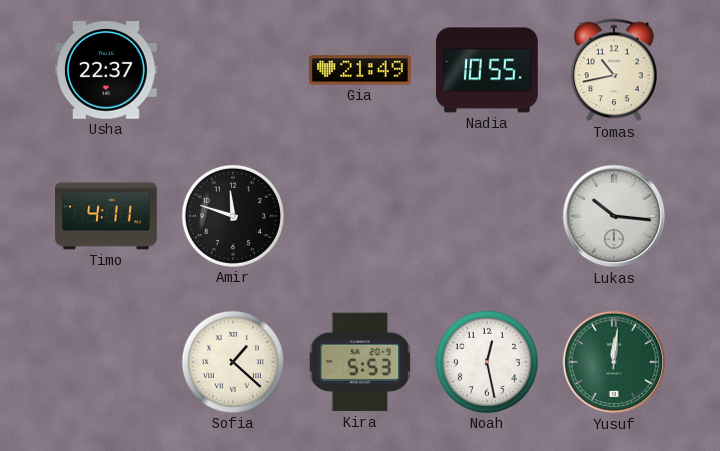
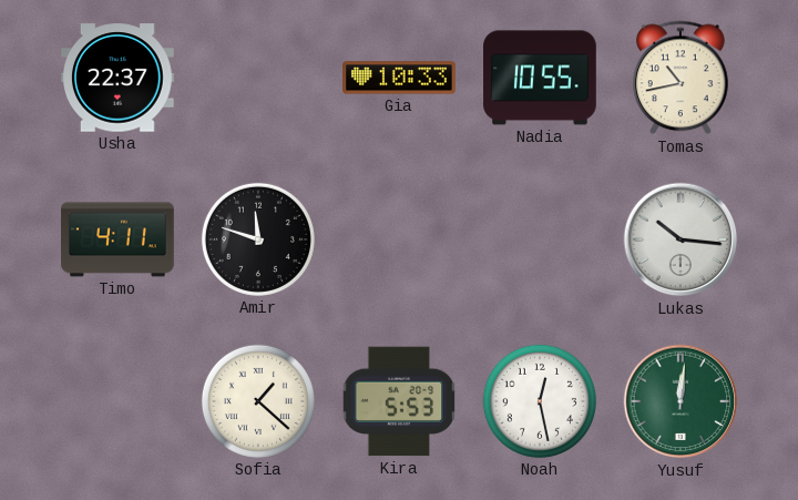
Gia: 21:49 -> 10:33 (399, 78)
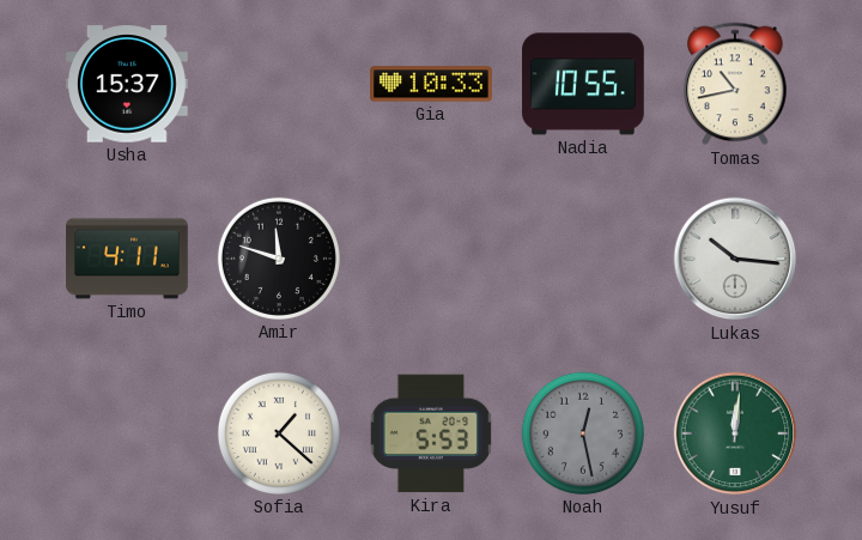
Usha: 22:37 -> 15:37 (128, 84)
Noah dial: white -> grey (583, 433)
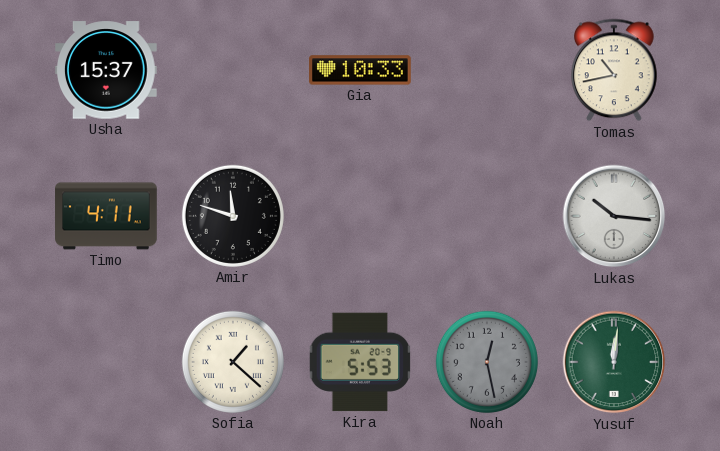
Nadia: 10:55 -> none (583, 84)
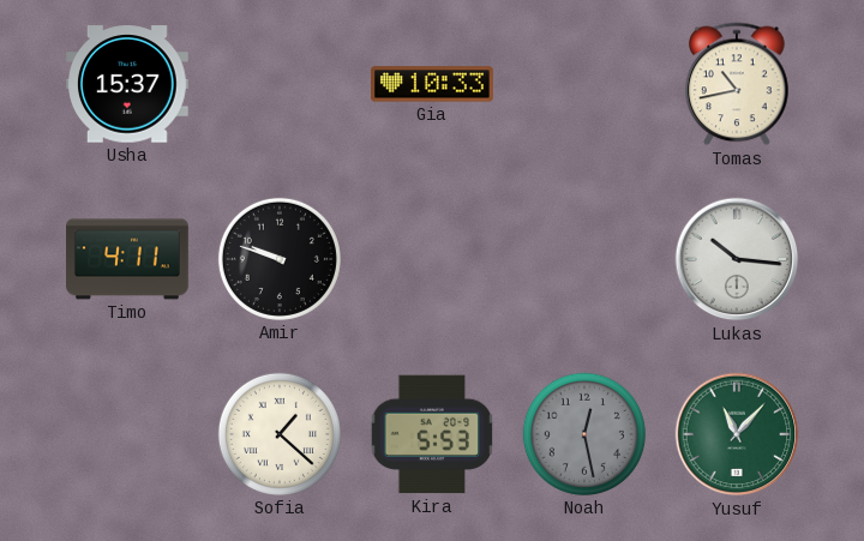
Amir: 11:48 -> 9:48 (280, 259)
Yusuf: 12:01 -> 11:07 (737, 434)
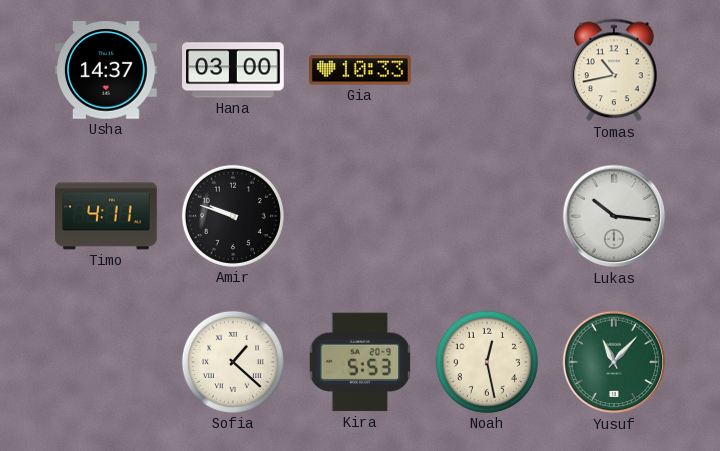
Usha: 15:37 -> 14:37 (107, 70)
Hana: none -> 03:00 (233, 70)
Noah dial: grey -> cream (487, 362)
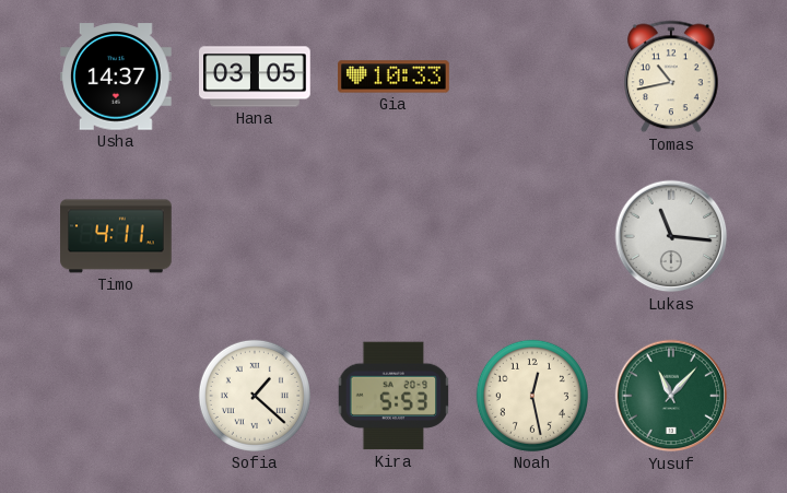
Hana: 03:00 -> 03:05 (255, 77)
Amir: 9:48 -> none (233, 216)
Lukas: 10:16 -> 11:16 (671, 236)
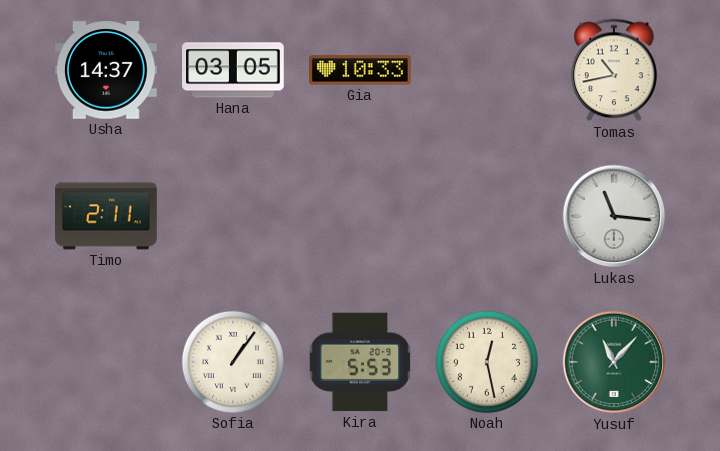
Timo: 4:11 -> 2:11 (106, 216)
Sofia: 1:22 -> 1:06 (233, 362)
